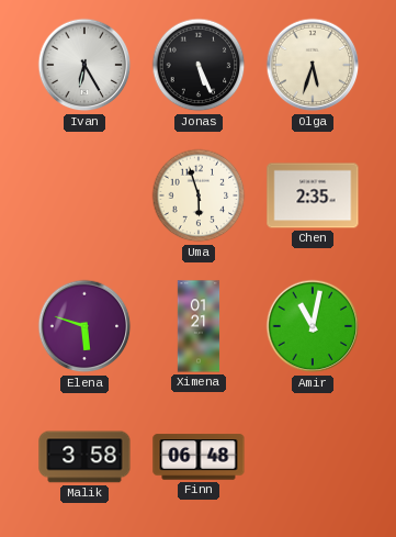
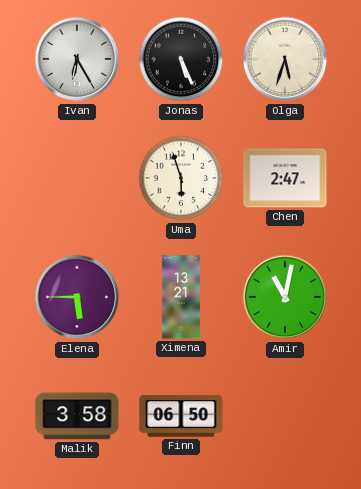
Chen: 2:35 -> 2:47 (285, 178)
Elena: 5:48 -> 5:45 (77, 297)
Ximena: 01:21 -> 13:21 (181, 297)
Finn: 06:48 -> 06:50 (181, 416)
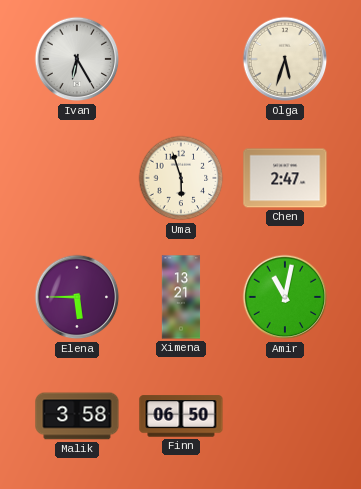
Jonas: 5:26 -> none (181, 59)
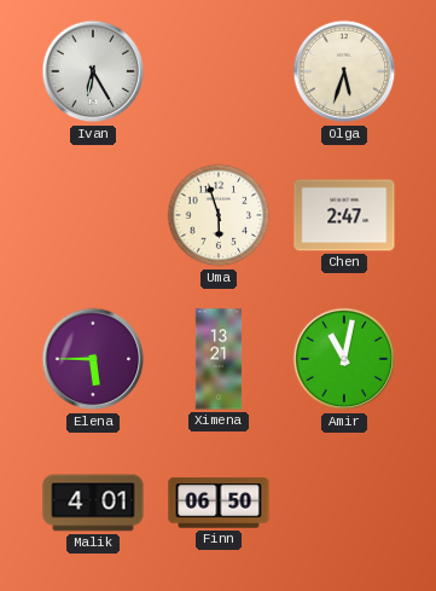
Malik: 3:58 -> 4:01 (93, 503)
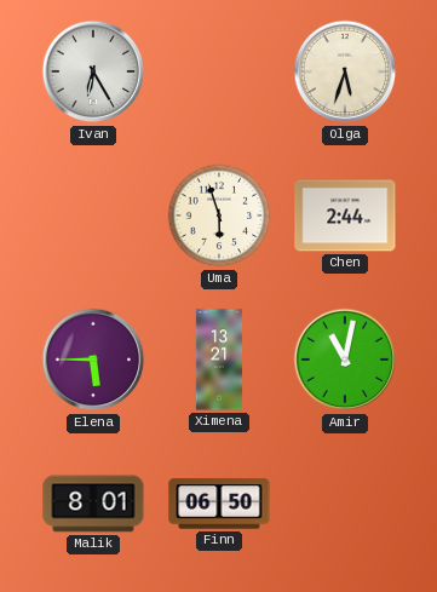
Chen: 2:47 -> 2:44 (345, 215)
Malik: 4:01 -> 8:01 (93, 504)
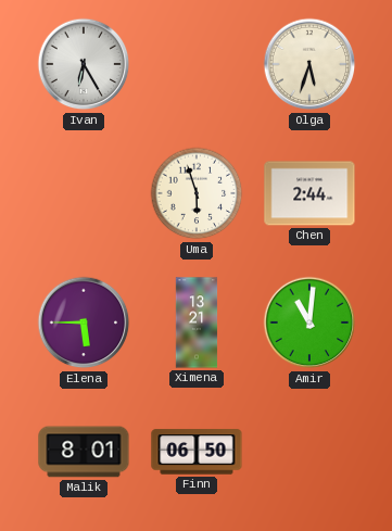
Amir: 11:02 -> 11:01 (309, 323)
